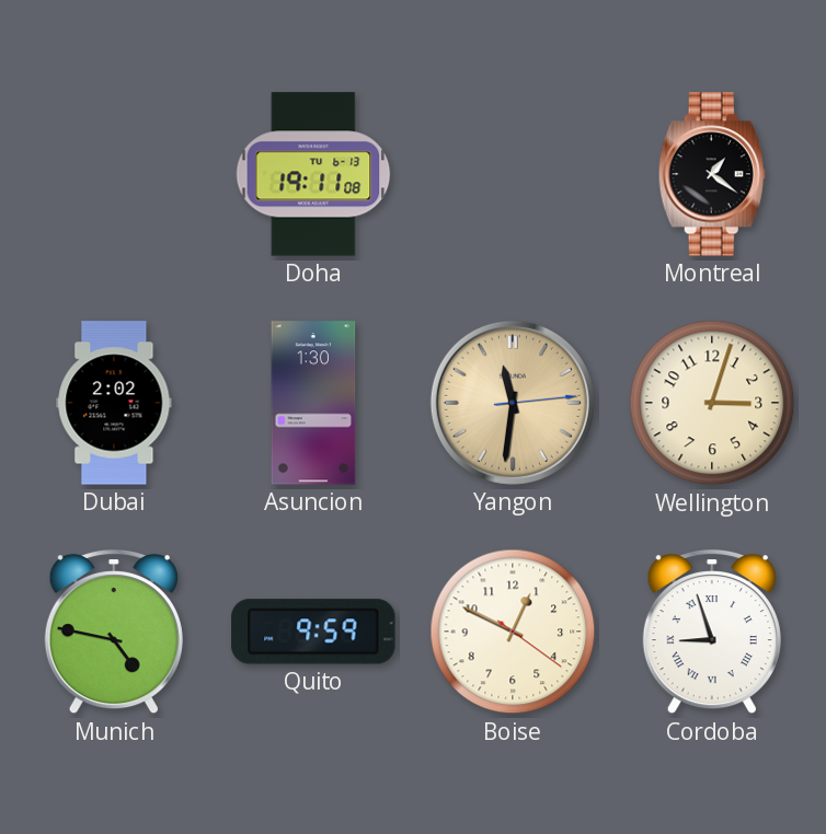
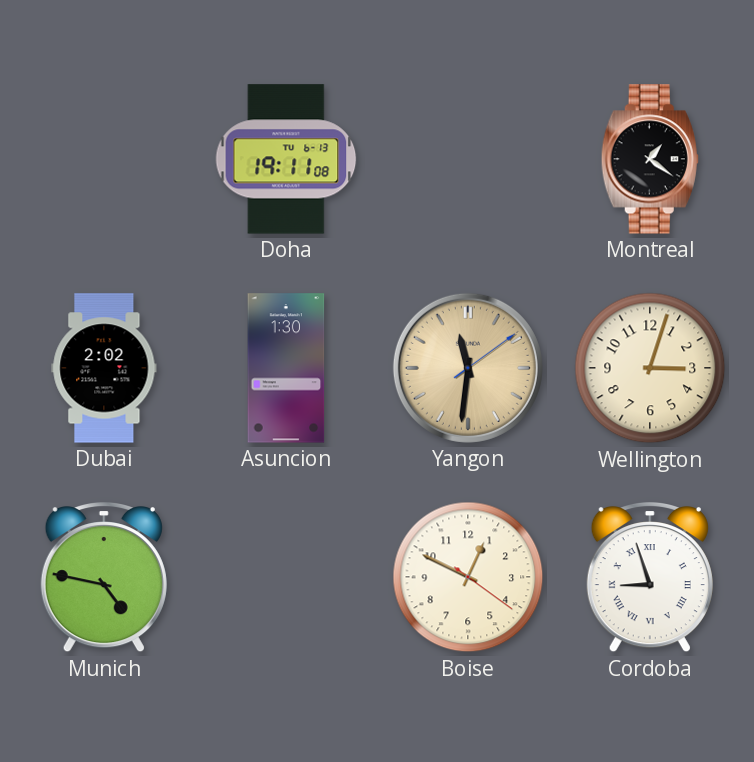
Yangon: 11:31:14 -> 11:31:09 (468, 368)
Quito: 9:59 -> none (313, 632)
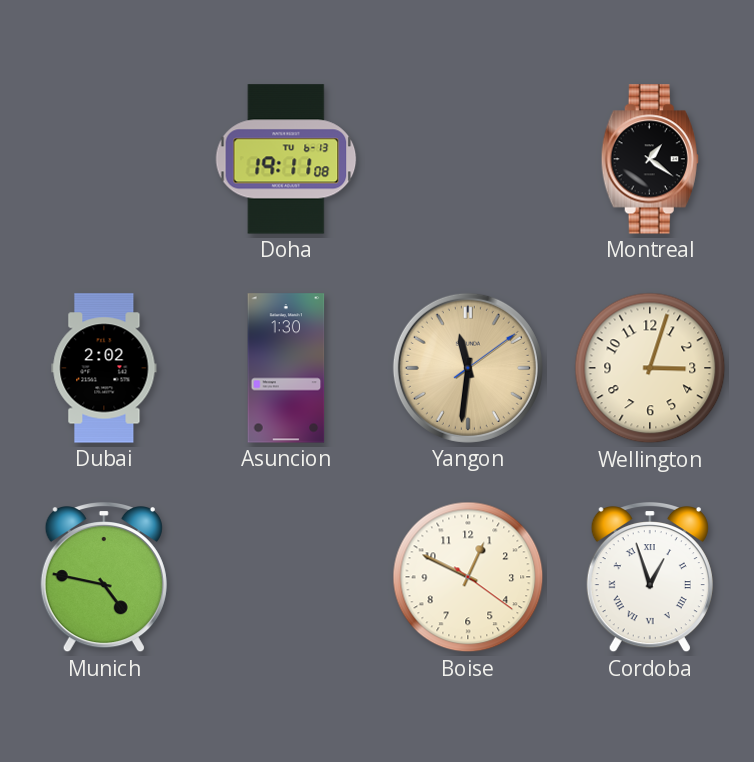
Cordoba: 8:57 -> 12:57 (650, 578)
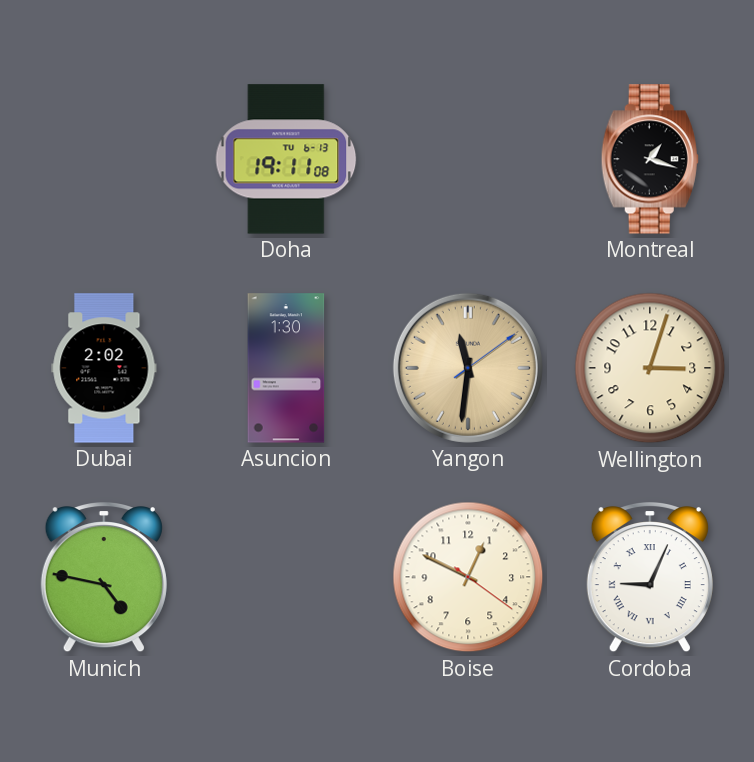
Montreal: 1:21 -> 1:18 (650, 159)
Cordoba: 12:57 -> 9:04 (650, 578)
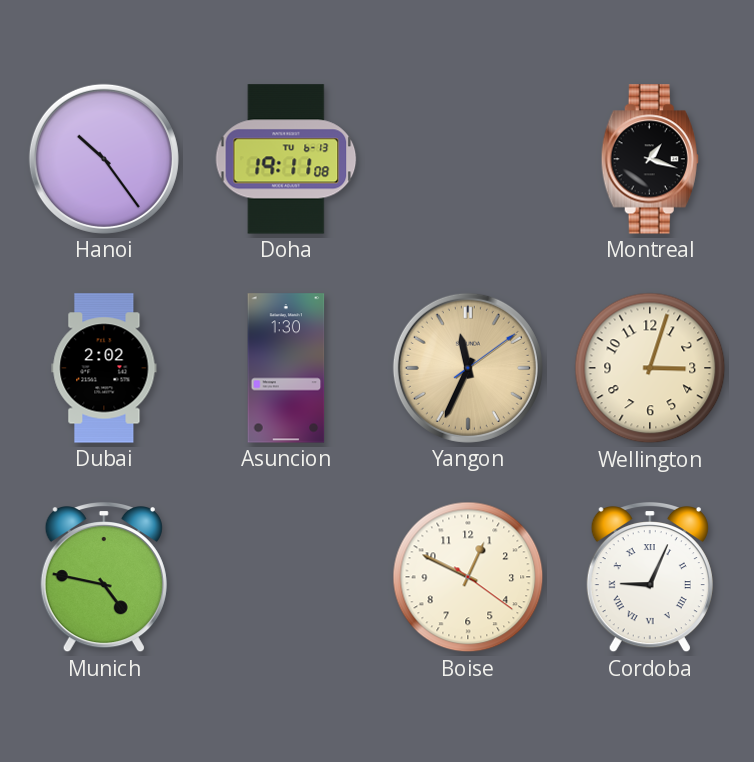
Hanoi: none -> 10:24 (104, 159)
Yangon: 11:31 -> 11:34 (468, 368)
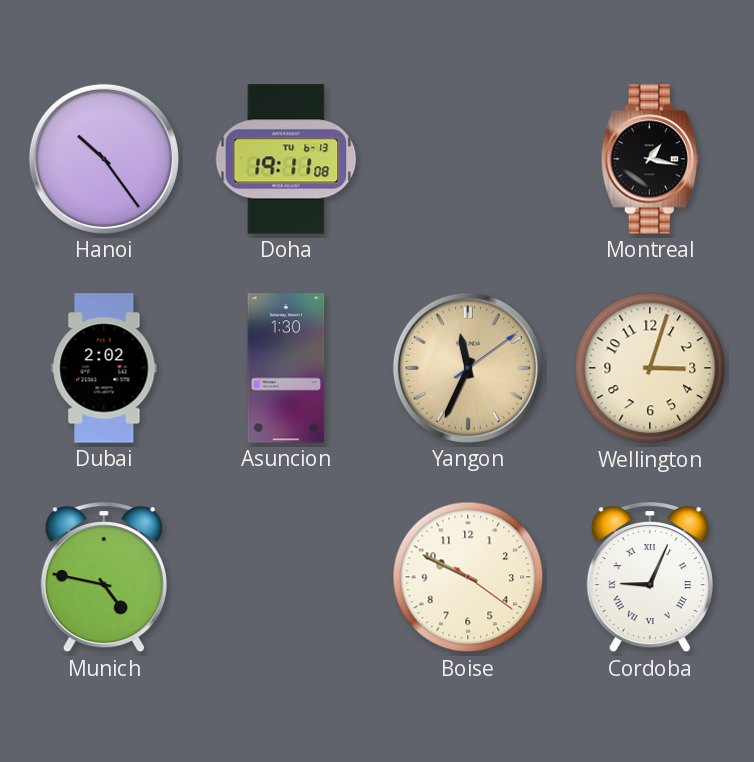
Montreal: 1:18 -> 1:17 (650, 159)
Boise: 12:49 -> 9:49 (468, 577)
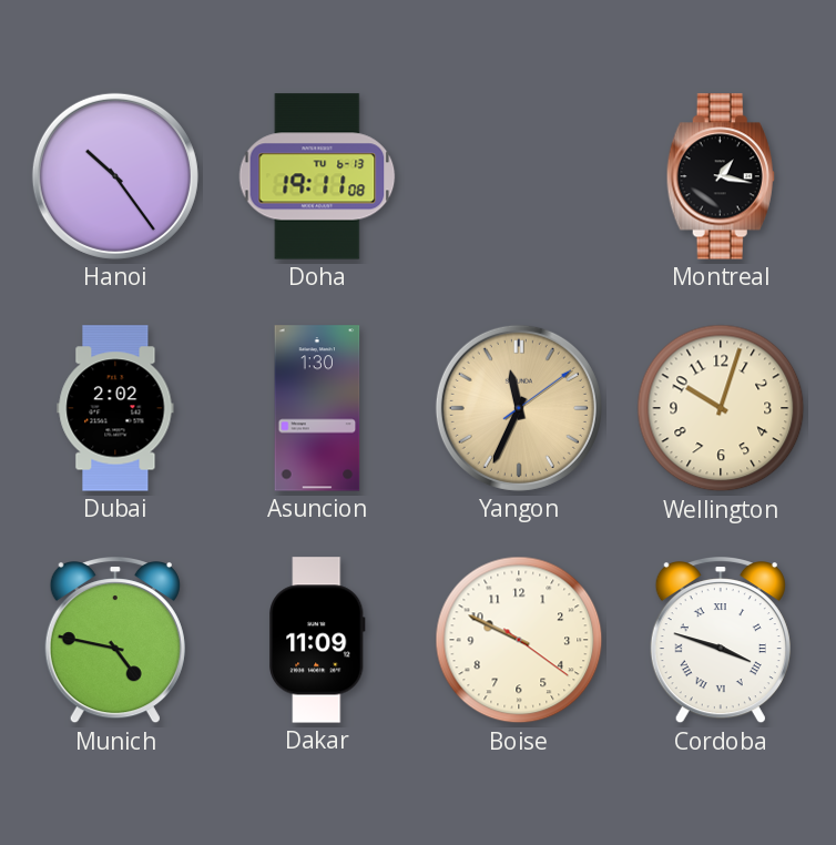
Wellington: 3:03 -> 10:03 (721, 408)
Dakar: none -> 11:09 (318, 640)
Cordoba: 9:04 -> 3:48 (721, 641)
